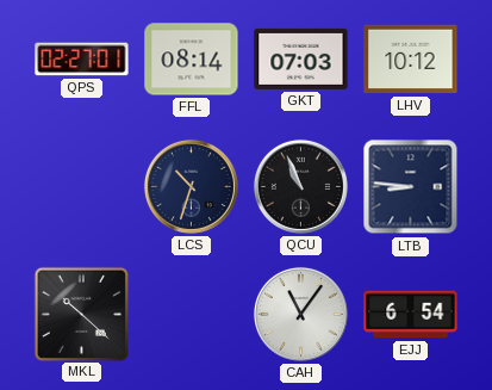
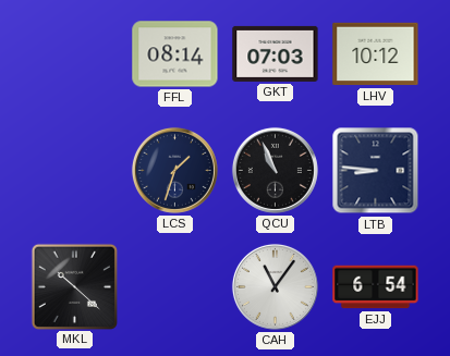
QPS: 02:27 -> none (82, 60)
LCS: 10:33 -> 1:33 (174, 170)
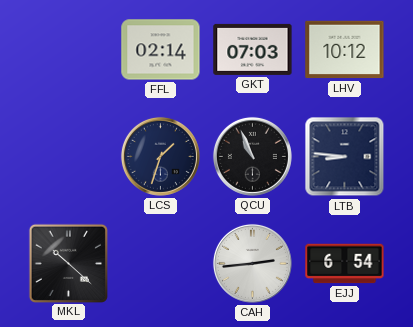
FFL: 08:14 -> 02:14 (161, 50)
CAH: 11:06 -> 2:44 (252, 263)
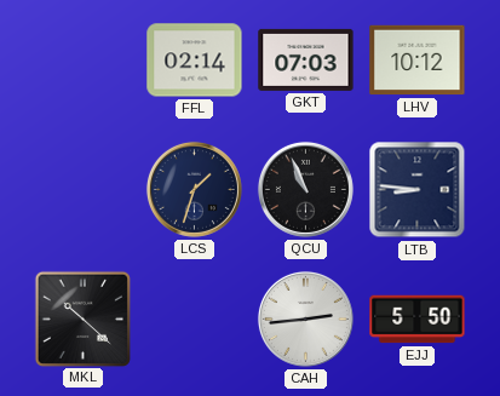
EJJ: 6:54 -> 5:50 (418, 320)
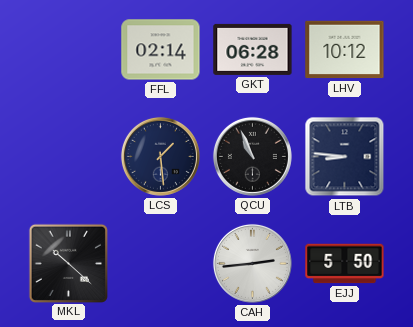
GKT: 07:03 -> 06:28 (253, 49)
LCS: 1:33 -> 1:29 (160, 156)
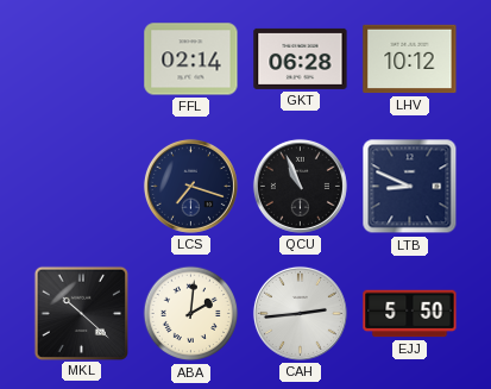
LCS: 1:29 -> 7:18 (190, 186)
LTB: 8:46 -> 8:49 (410, 187)
ABA: none -> 2:01 (191, 314)
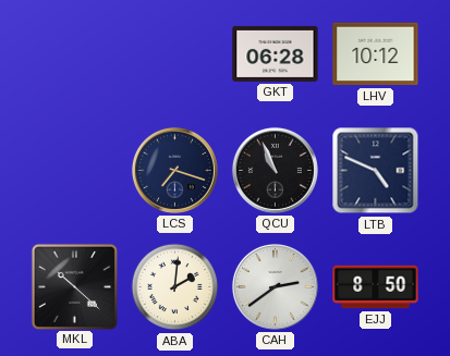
FFL: 02:14 -> none (191, 59)
LTB: 8:49 -> 4:49 (376, 171)
CAH: 2:44 -> 2:39 (275, 286)
EJJ: 5:50 -> 8:50 (376, 287)
